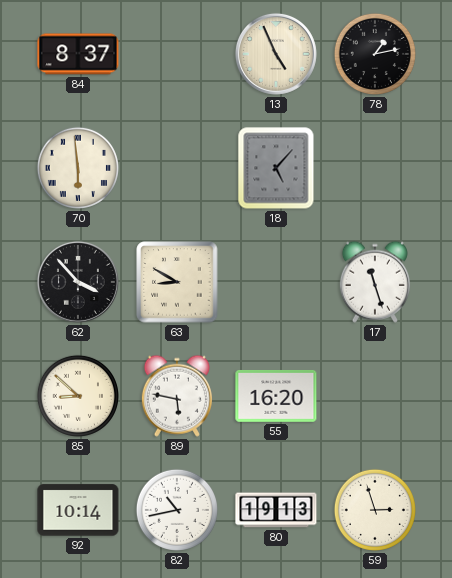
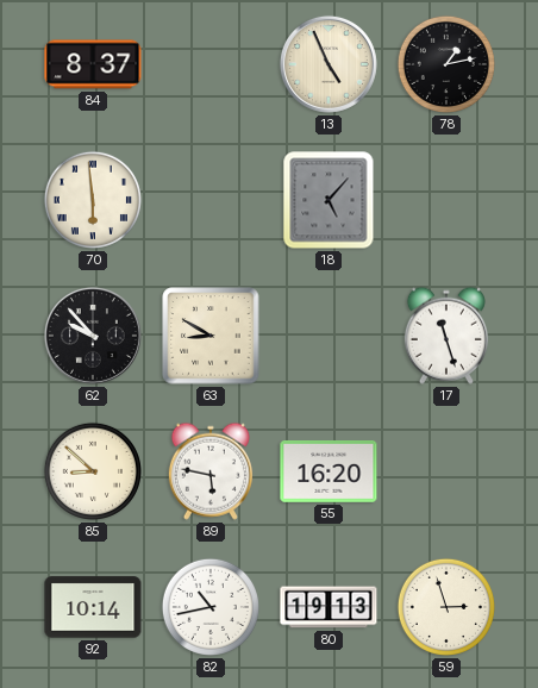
62: 3:53 -> 9:53 (93, 336)
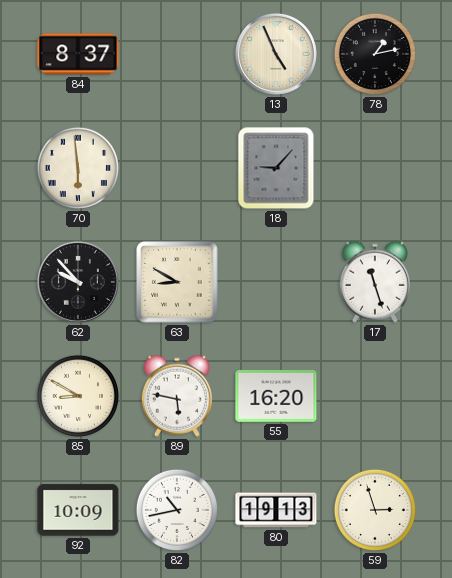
18: 5:07 -> 9:07 (276, 168)
85: 8:52 -> 8:50 (78, 396)
92: 10:14 -> 10:09 (78, 510)
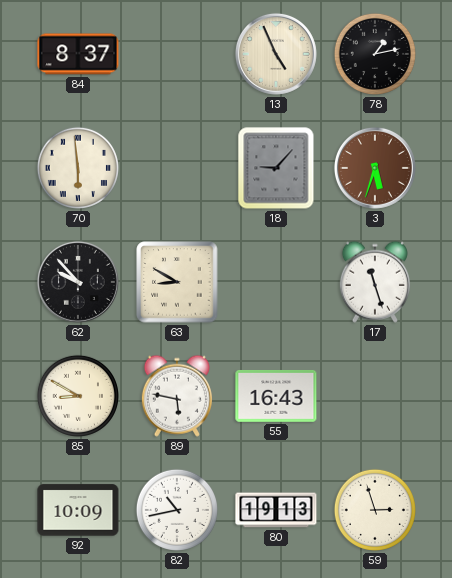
3: none -> 5:33 (375, 168)
55: 16:20 -> 16:43 (276, 396)
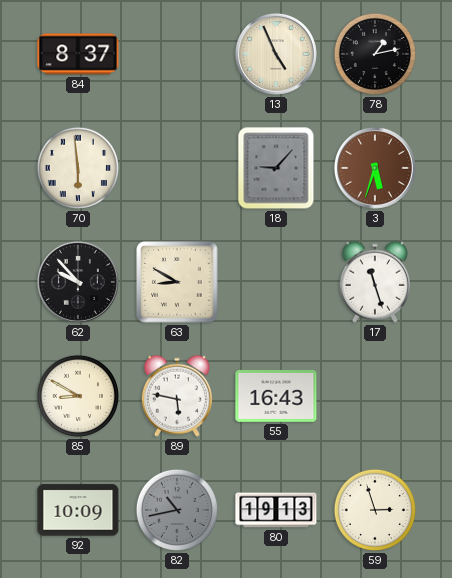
82 dial: white -> grey (177, 510)
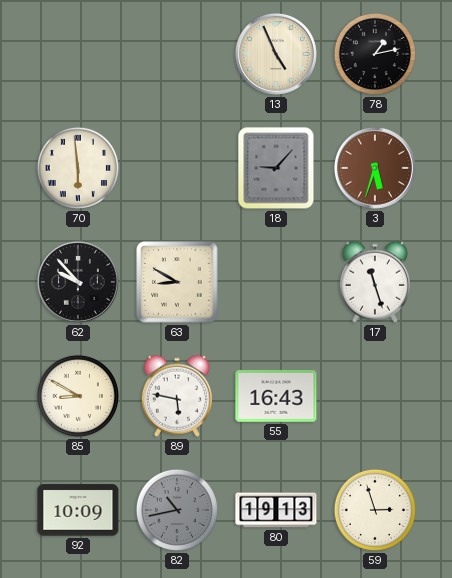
84: 8:37 -> none (78, 54)
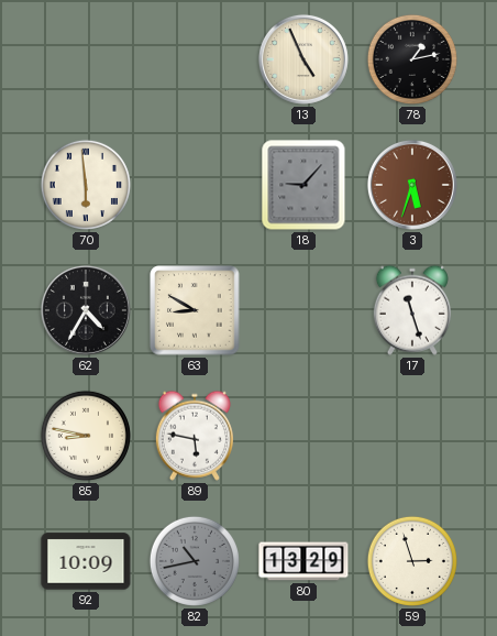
62: 9:53 -> 4:35 (86, 310)
85: 8:50 -> 8:47 (86, 436)
55: 16:43 -> none (276, 396)
80: 19:13 -> 13:29 (303, 561)
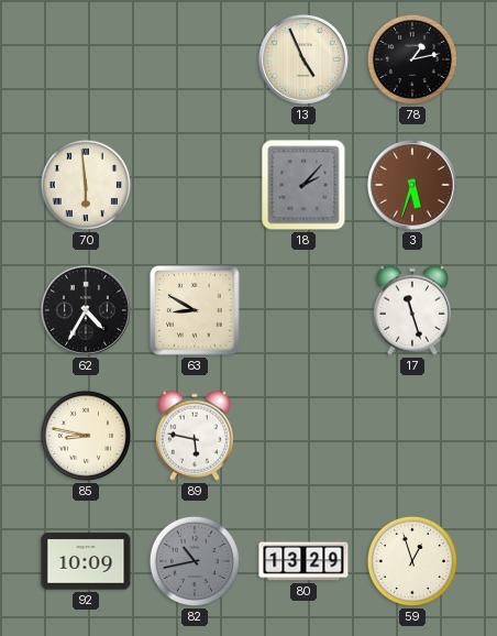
18: 9:07 -> 2:07 (303, 185)
59: 2:57 -> 12:57 (412, 561)
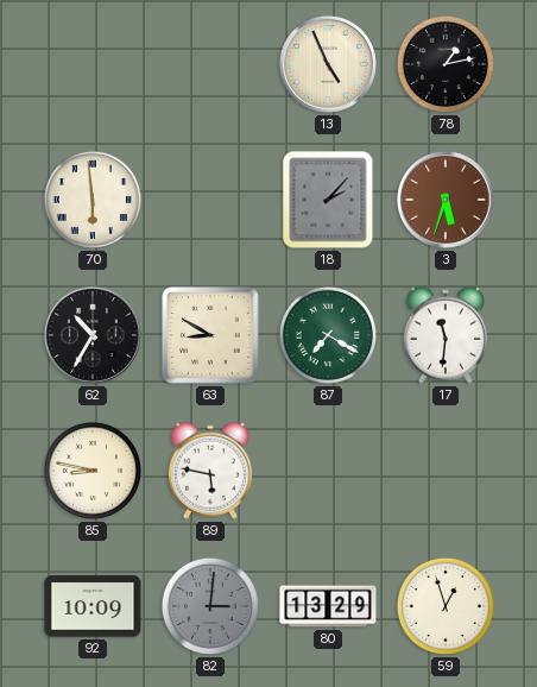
62: 4:35 -> 10:35 (93, 335)
87: none -> 7:20 (328, 335)
17: 11:27 -> 11:31 (446, 335)
82: 10:43 -> 3:01 (210, 606)
